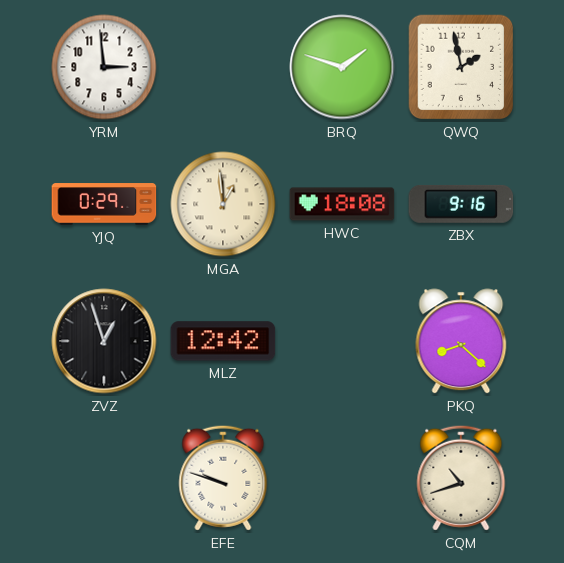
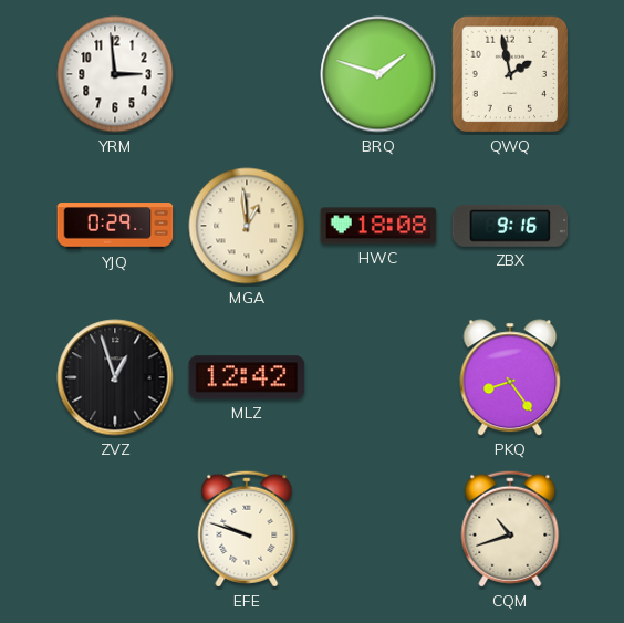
PKQ: 8:22 -> 8:24 (510, 377)
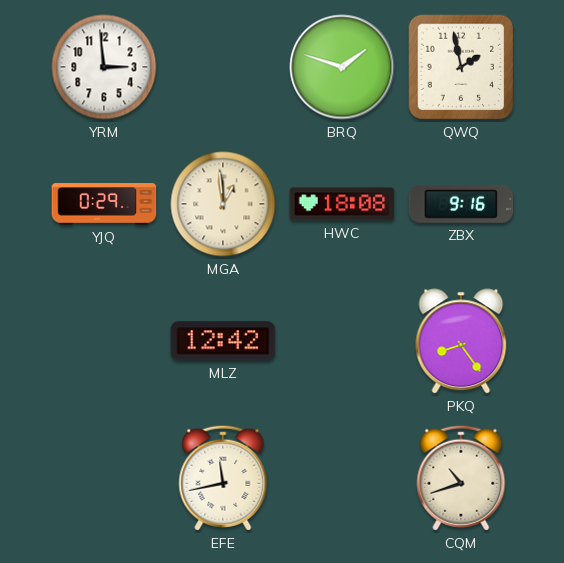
ZVZ: 12:57 -> none (115, 377)
EFE: 9:48 -> 11:43 (223, 478)
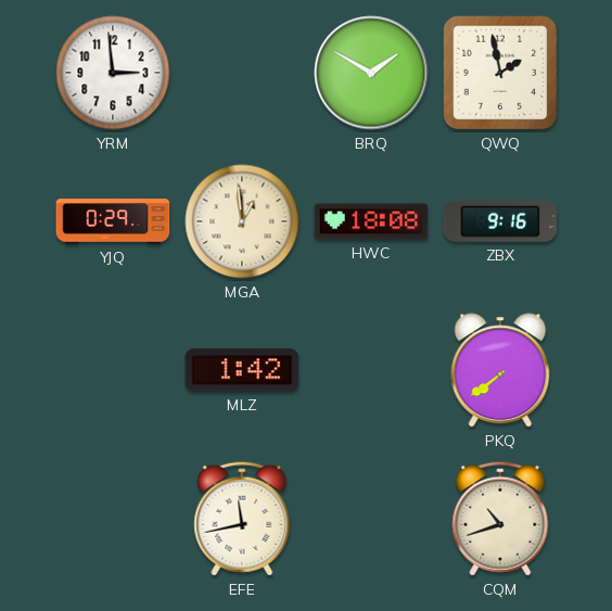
BRQ: 1:48 -> 1:50 (371, 73)
MLZ: 12:42 -> 1:42 (242, 370)
PKQ: 8:24 -> 7:39 (500, 370)
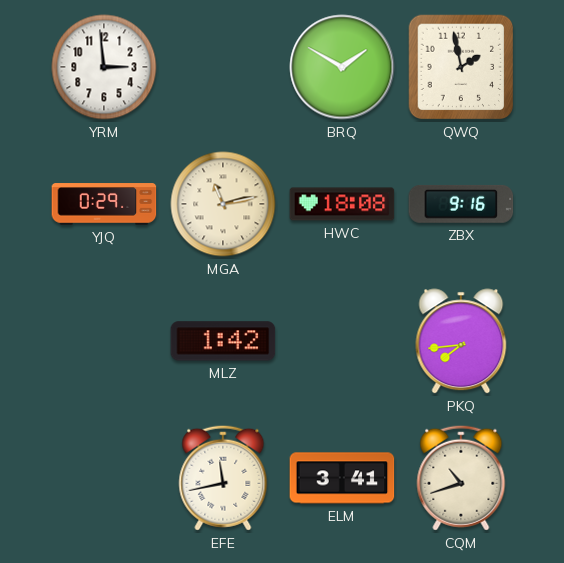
MGA: 12:59 -> 11:13 (223, 204)
PKQ: 7:39 -> 7:44 (461, 341)
ELM: none -> 3:41 (342, 478)
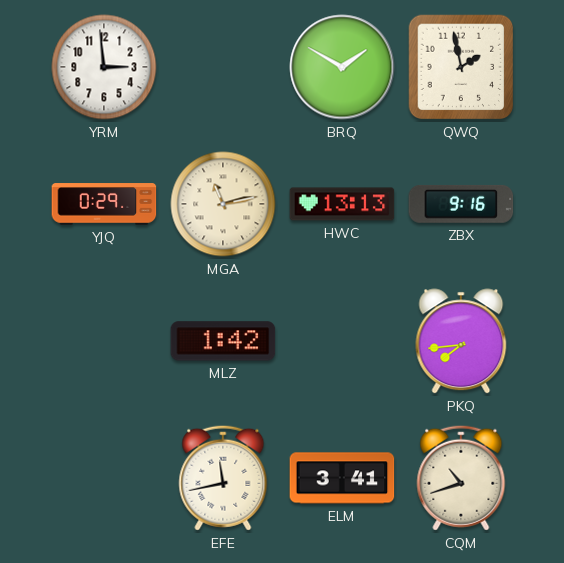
HWC: 18:08 -> 13:13 (342, 204)
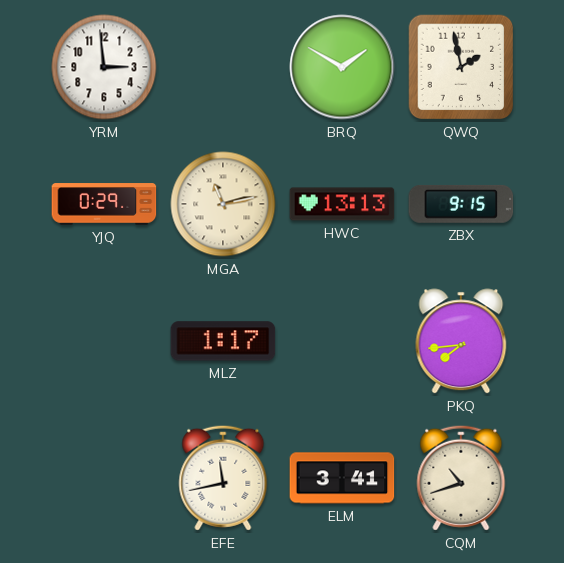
ZBX: 9:16 -> 9:15 (461, 204)
MLZ: 1:42 -> 1:17 (223, 341)
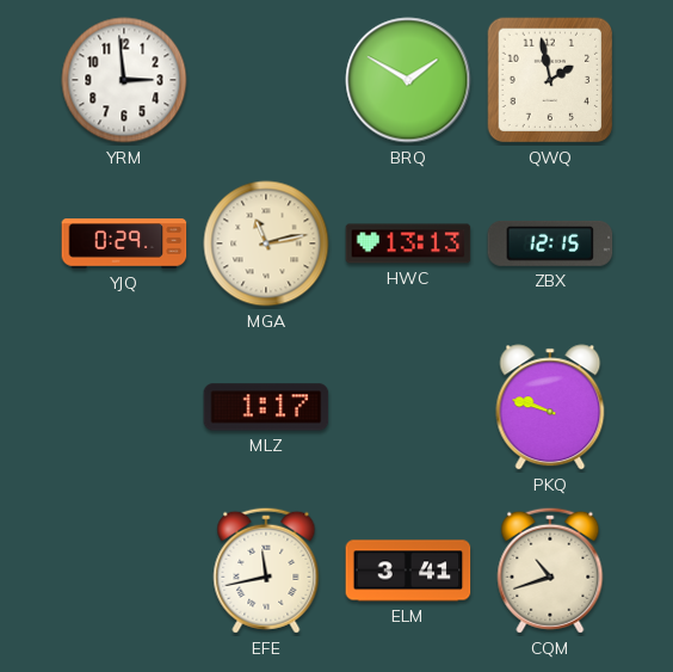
ZBX: 9:15 -> 12:15 (550, 243)
PKQ: 7:44 -> 9:48 (550, 407)
